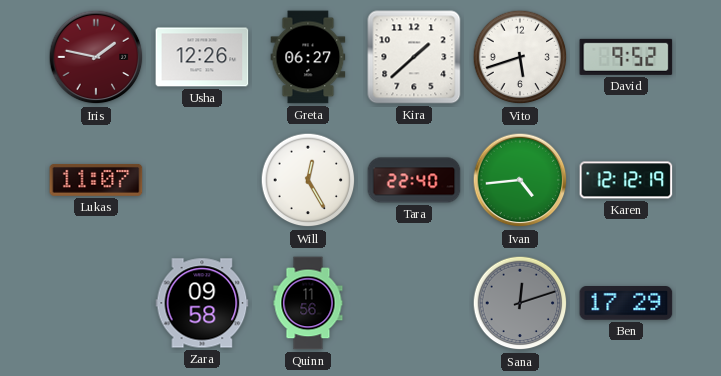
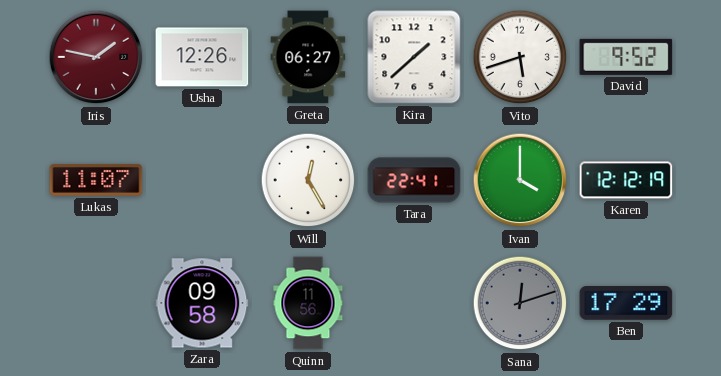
Tara: 22:40 -> 22:41 (414, 180)
Ivan: 4:44 -> 4:00 (520, 180)
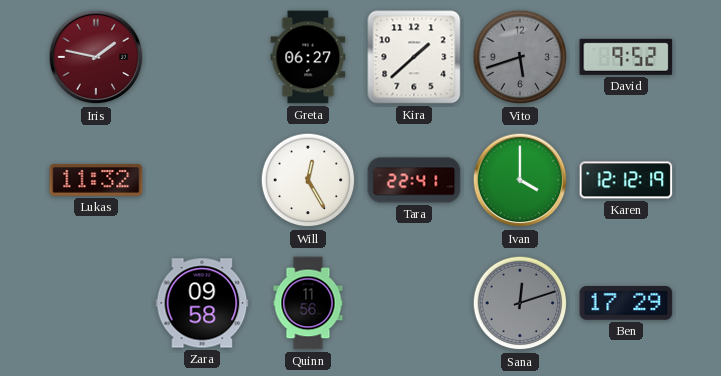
Usha: 12:26 -> none (202, 57)
Vito dial: white -> grey (520, 57)
Lukas: 11:07 -> 11:32 (96, 180)
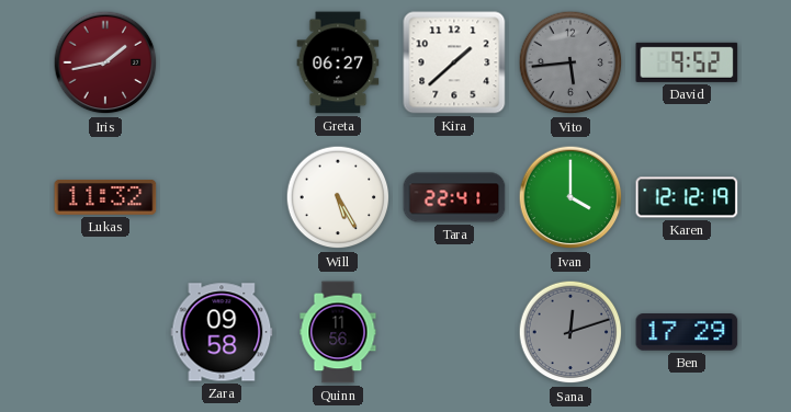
Iris: 1:47 -> 1:43 (105, 62)
Vito: 5:42 -> 5:44 (570, 62)
Will: 12:25 -> 5:25 (338, 197)
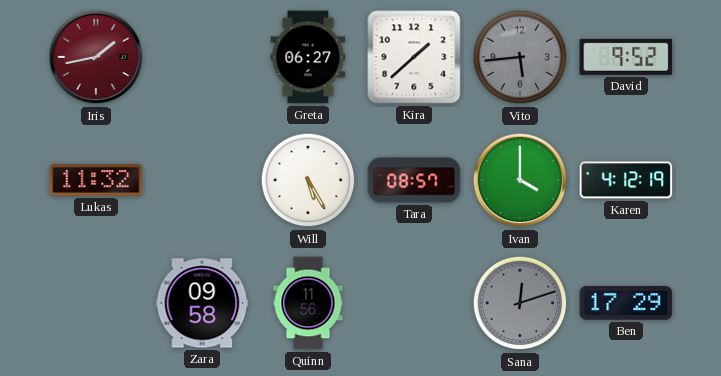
Tara: 22:41 -> 08:57 (414, 180)
Karen: 12:12 -> 4:12 (626, 180)
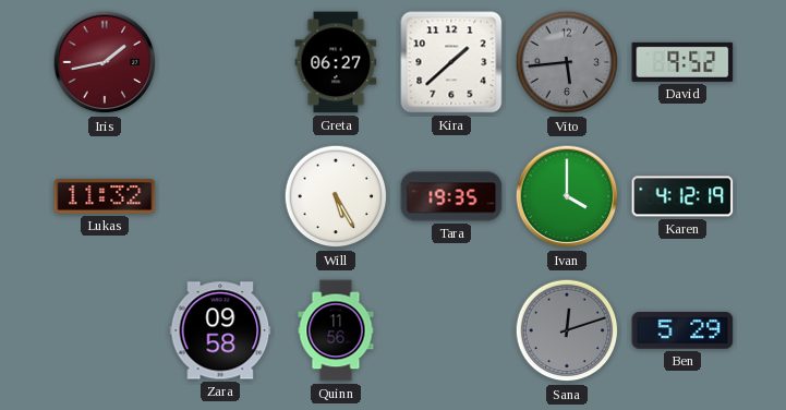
Tara: 08:57 -> 19:35 (451, 196)
Ben: 17:29 -> 5:29 (682, 331)
